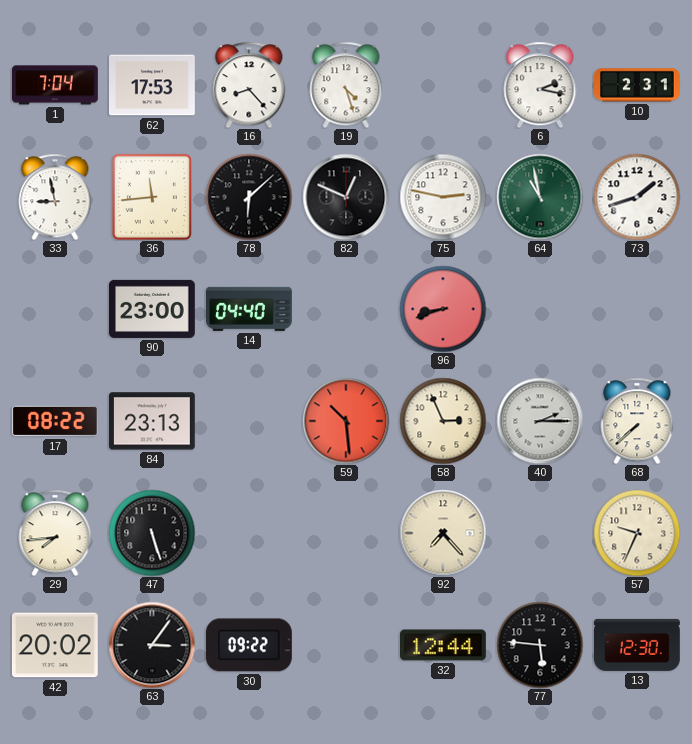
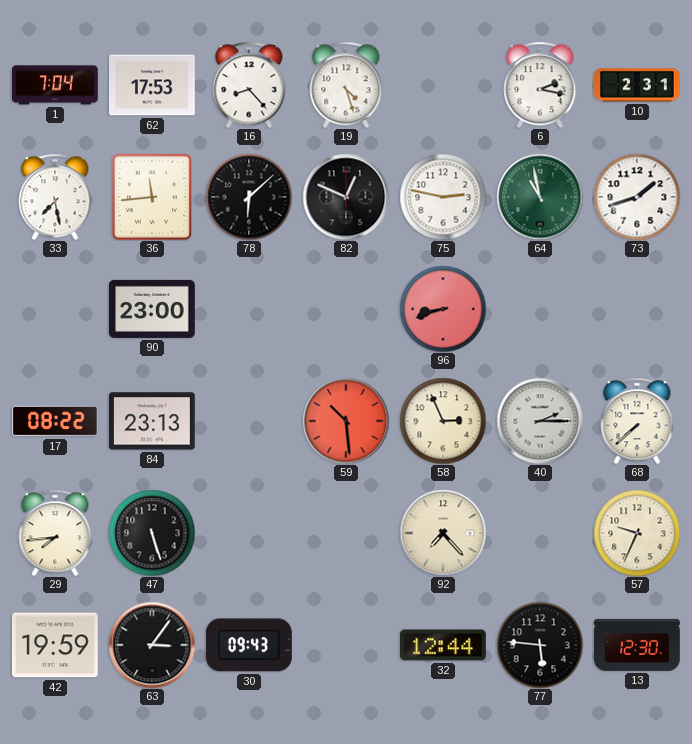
33: 8:58 -> 7:28 (55, 197)
14: 04:40 -> none (250, 309)
42: 20:02 -> 19:59 (55, 645)
30: 09:22 -> 09:43 (249, 645)
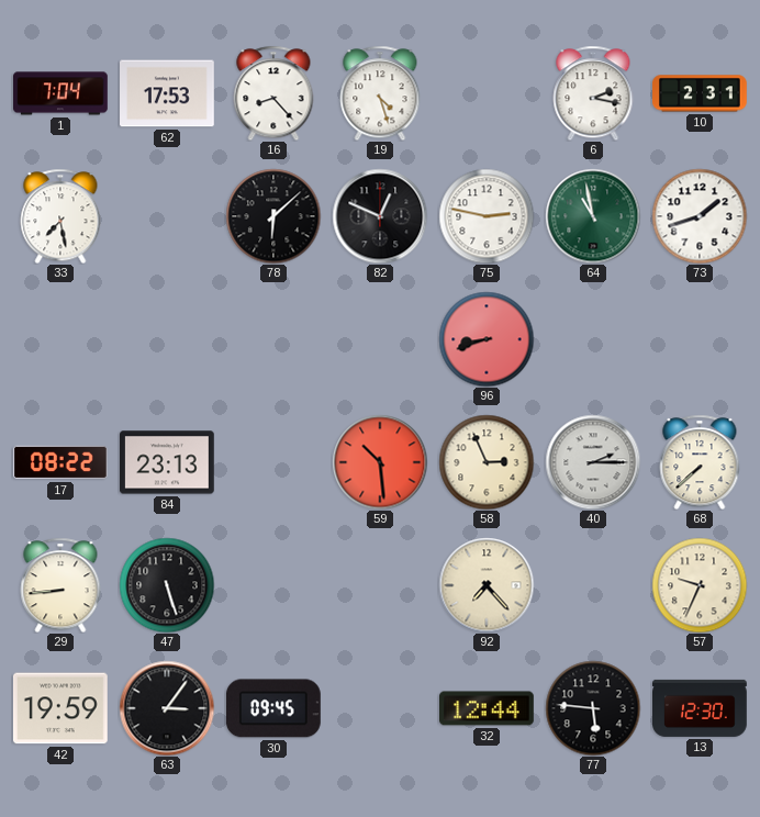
36: 11:44 -> none (152, 197)
90: 23:00 -> none (153, 309)
29: 7:44 -> 8:44 (60, 585)
30: 09:43 -> 09:45 (273, 708)
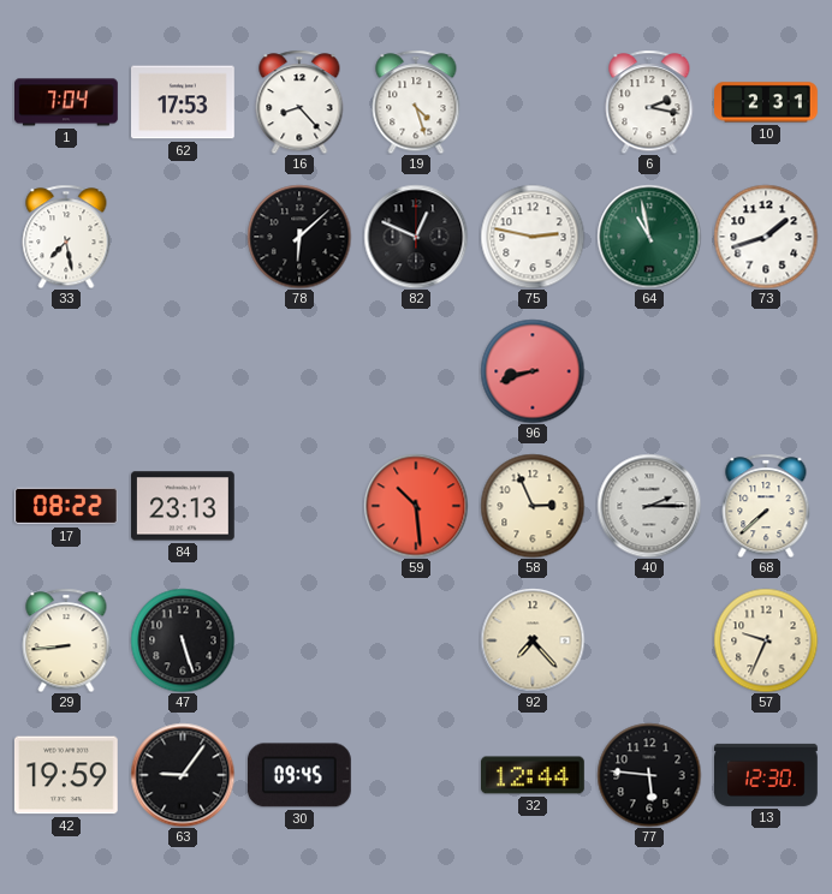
63: 3:06 -> 9:06 (183, 775)
